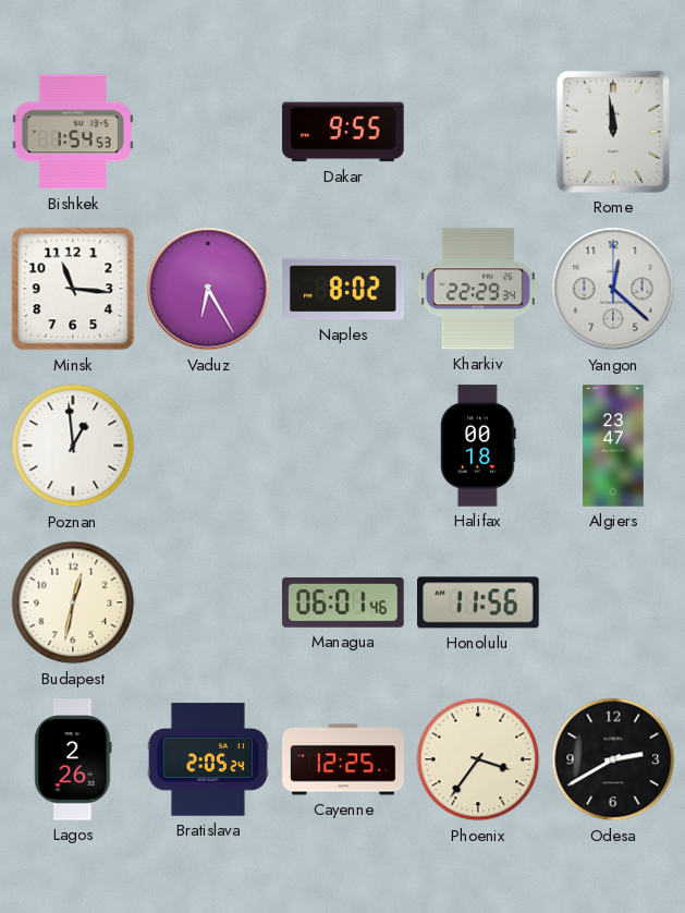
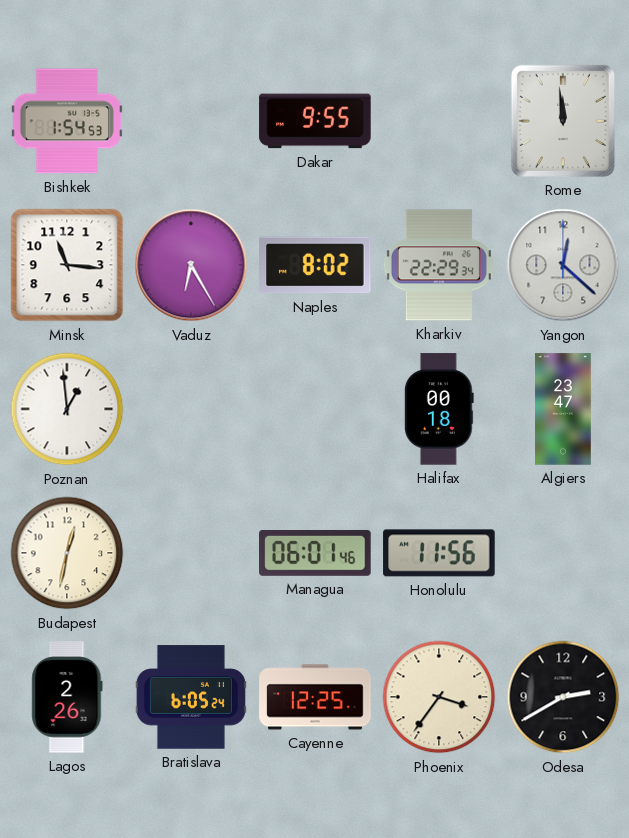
Bratislava: 2:05 -> 6:05 (191, 697)
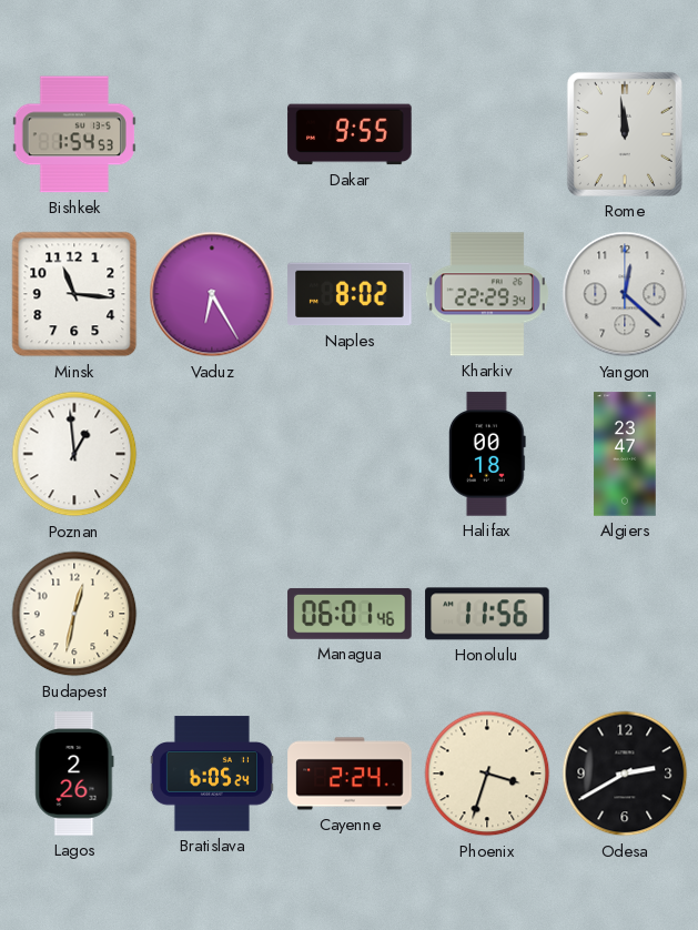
Cayenne: 12:25 -> 2:24 (350, 774)
Phoenix: 3:36 -> 3:33 (487, 774)
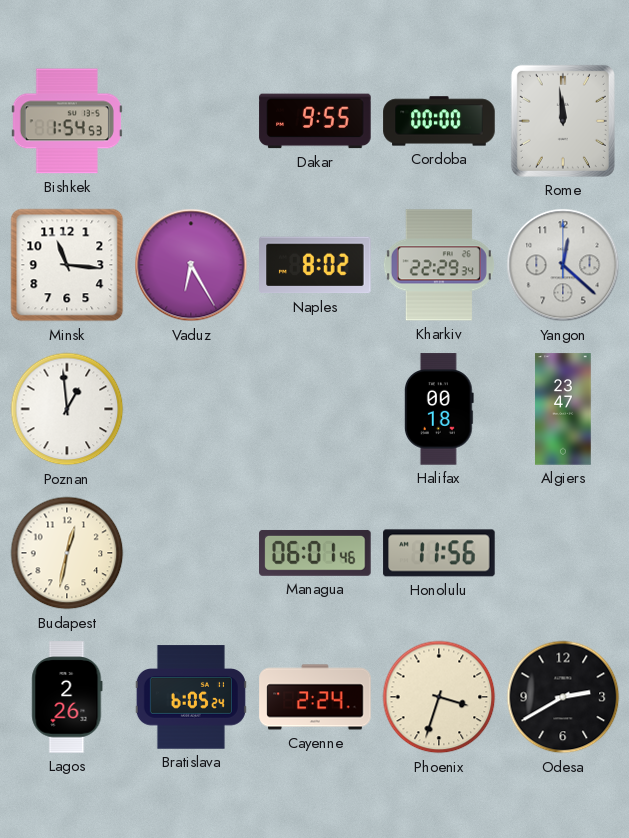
Cordoba: none -> 00:00 (439, 121)
